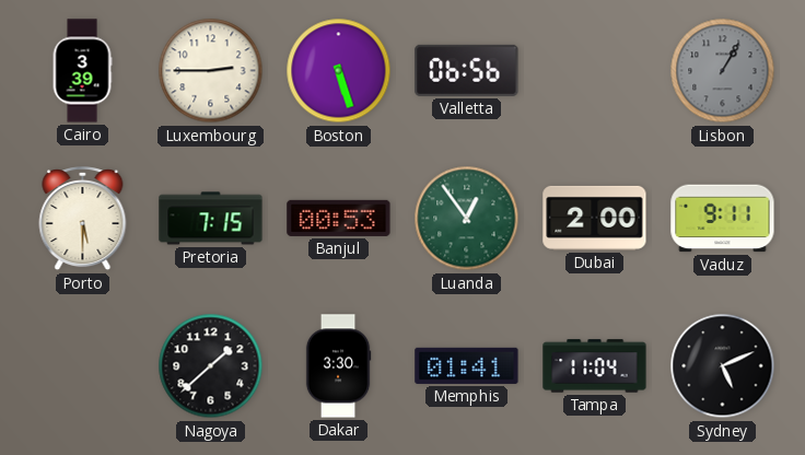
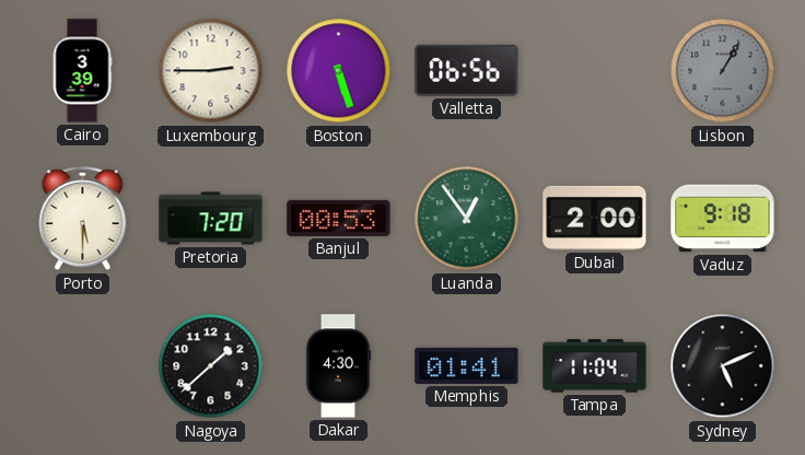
Pretoria: 7:15 -> 7:20 (211, 219)
Vaduz: 9:11 -> 9:18 (723, 219)
Dakar: 3:30 -> 4:30 (338, 366)
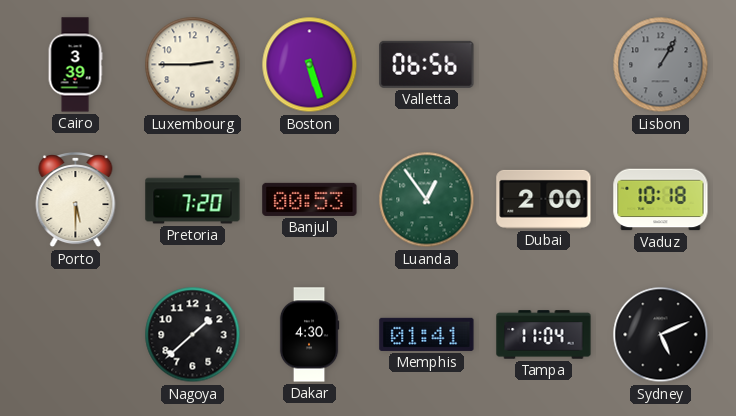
Vaduz: 9:18 -> 10:18 (661, 200)
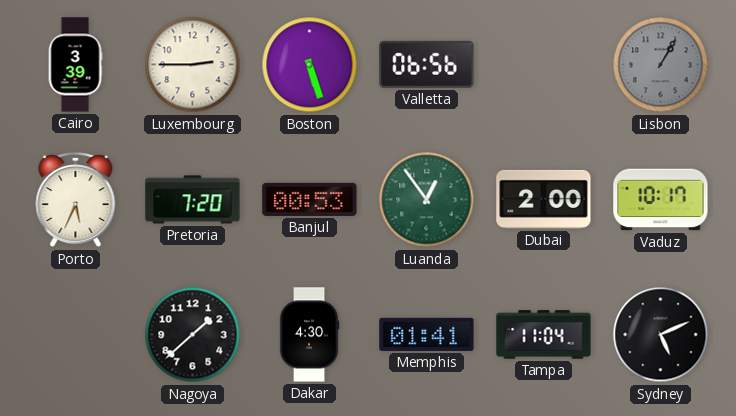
Porto: 5:30 -> 5:34 (76, 201)
Vaduz: 10:18 -> 10:17 (661, 200)
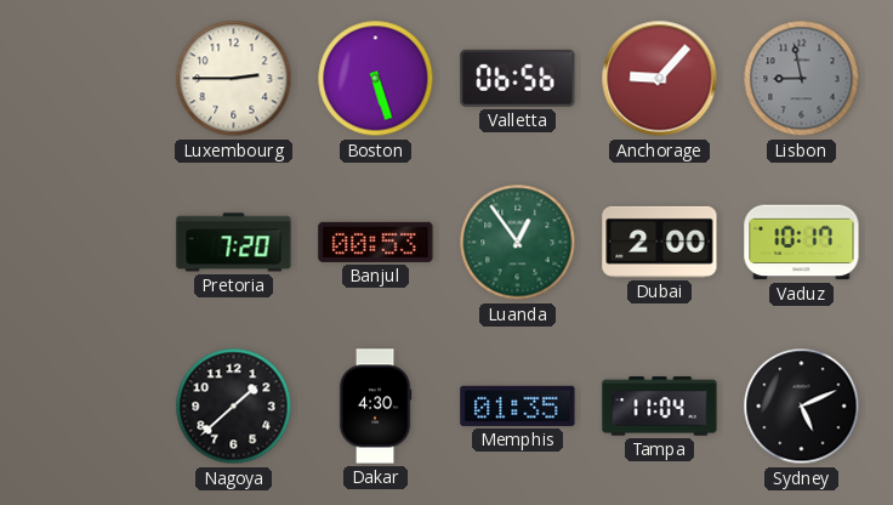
Cairo: 3:39 -> none (75, 65)
Anchorage: none -> 9:07 (660, 79)
Lisbon: 1:05 -> 8:58 (802, 79)
Porto: 5:34 -> none (76, 201)
Memphis: 01:41 -> 01:35 (518, 405)
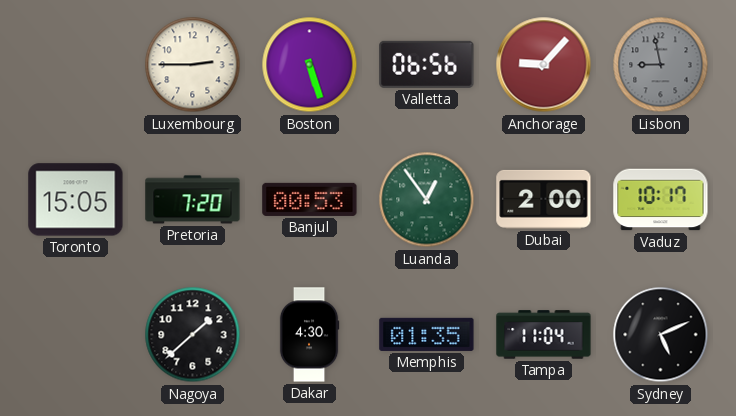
Toronto: none -> 15:05 (76, 200)
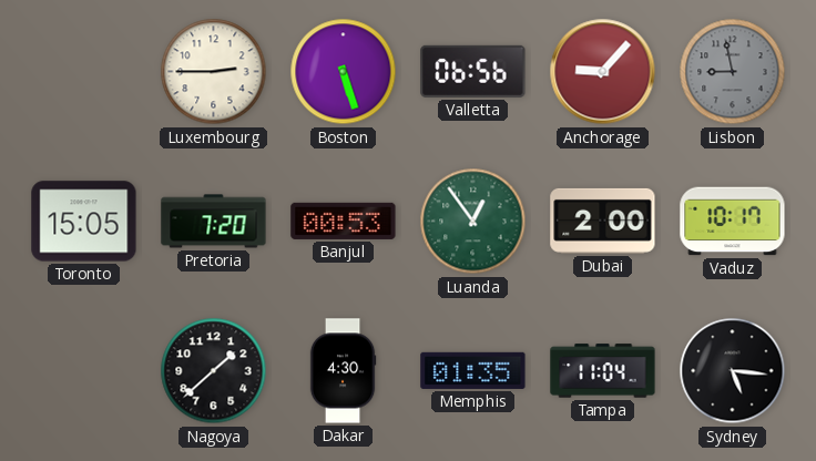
Sydney: 5:11 -> 5:16 (733, 371)
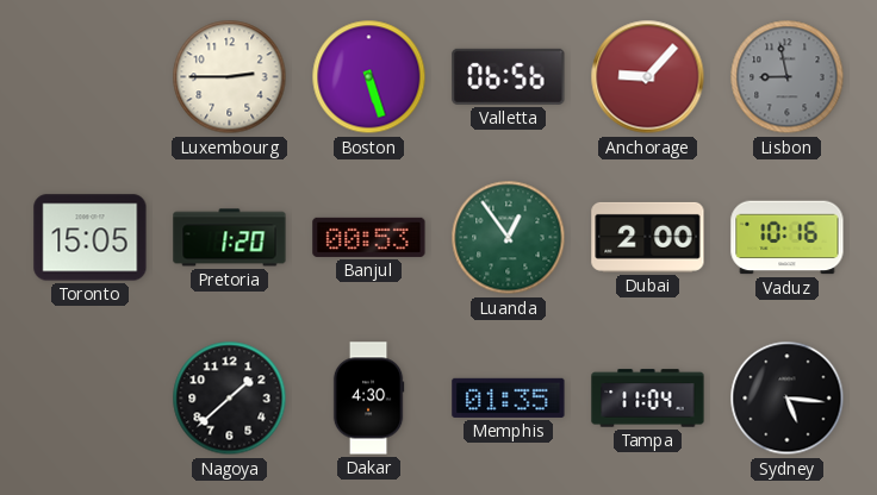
Pretoria: 7:20 -> 1:20 (230, 238)
Vaduz: 10:17 -> 10:16 (788, 238)
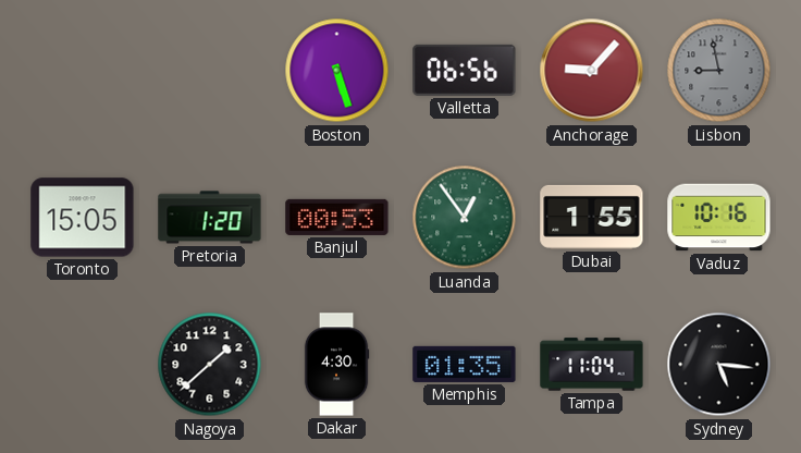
Luxembourg: 2:45 -> none (230, 77)
Dubai: 2:00 -> 1:55 (592, 217)
